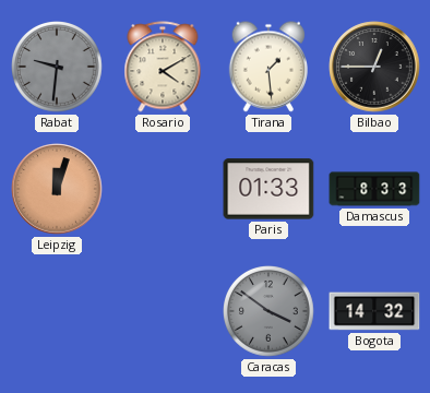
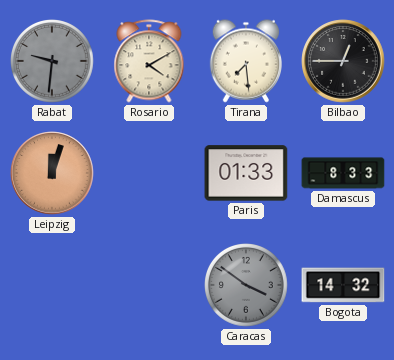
Tirana: 1:29 -> 7:29 (245, 61)
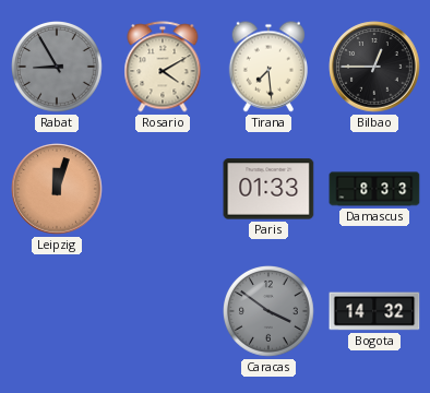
Rabat: 9:31 -> 8:55 (58, 68)
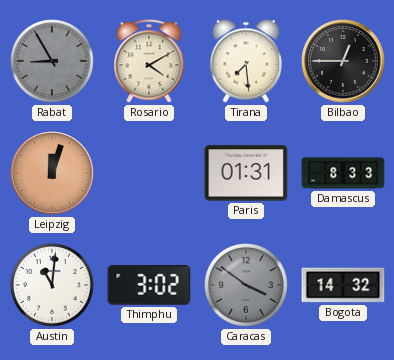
Paris: 01:33 -> 01:31 (246, 173)
Austin: none -> 11:01 (53, 286)
Thimphu: none -> 3:02 (149, 285)
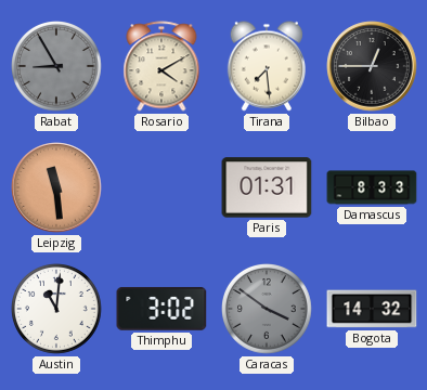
Leipzig: 12:03 -> 11:29 (56, 187)
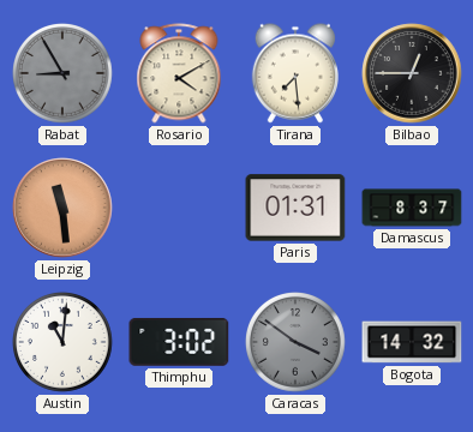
Damascus: 8:33 -> 8:37 (412, 208)
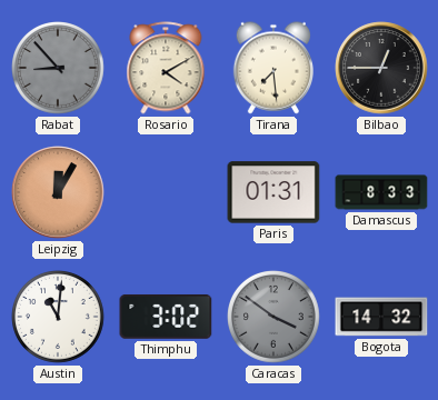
Rabat: 8:55 -> 8:53 (59, 69)
Leipzig: 11:29 -> 12:05 (58, 192)
Damascus: 8:37 -> 8:33 (381, 192)
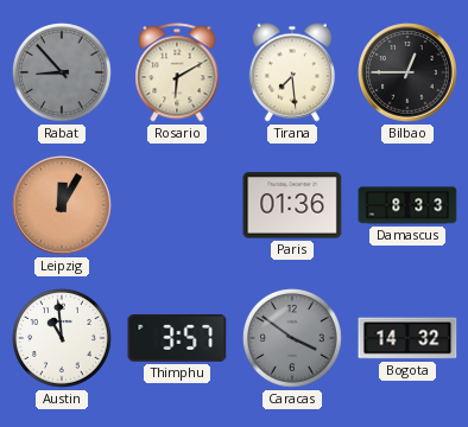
Rosario: 4:10 -> 6:10 (177, 72)
Paris: 01:31 -> 01:36 (292, 205)
Austin: 11:01 -> 10:59 (63, 339)
Thimphu: 3:02 -> 3:57 (177, 338)
